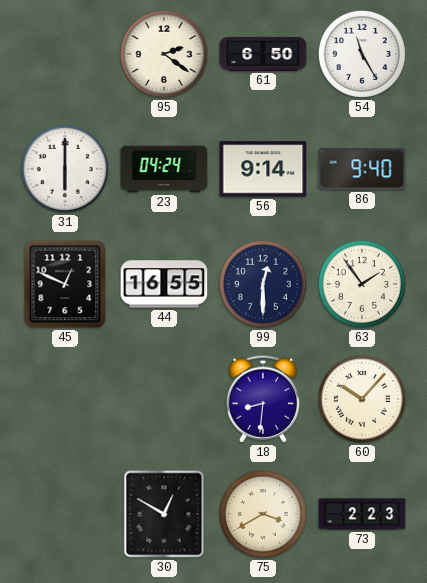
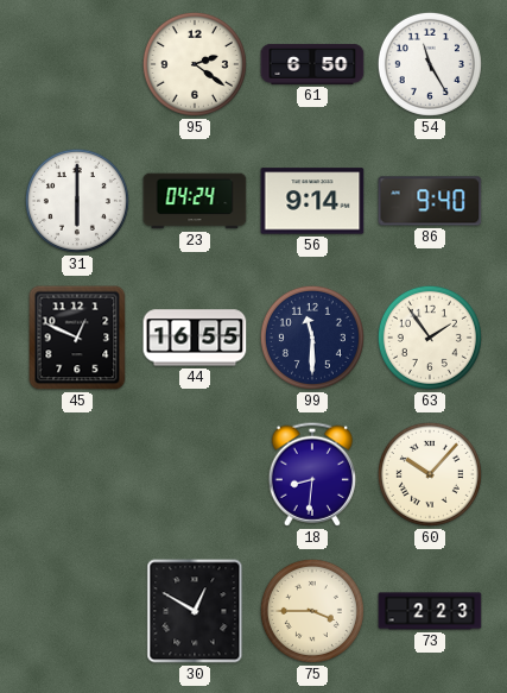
99: 12:30 -> 11:30 (312, 338)
75: 3:40 -> 3:45 (312, 611)
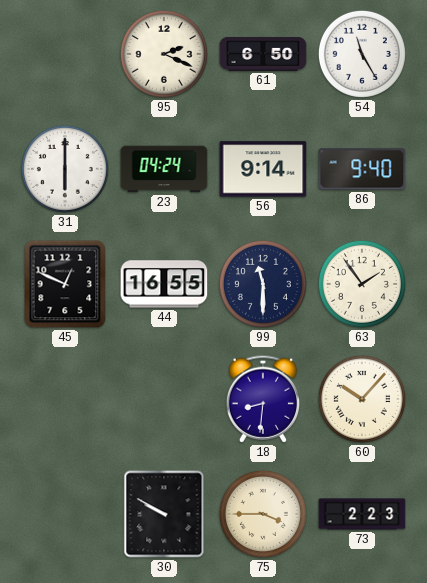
95: 2:21 -> 2:19 (164, 54)
30: 12:50 -> 9:50 (164, 514)
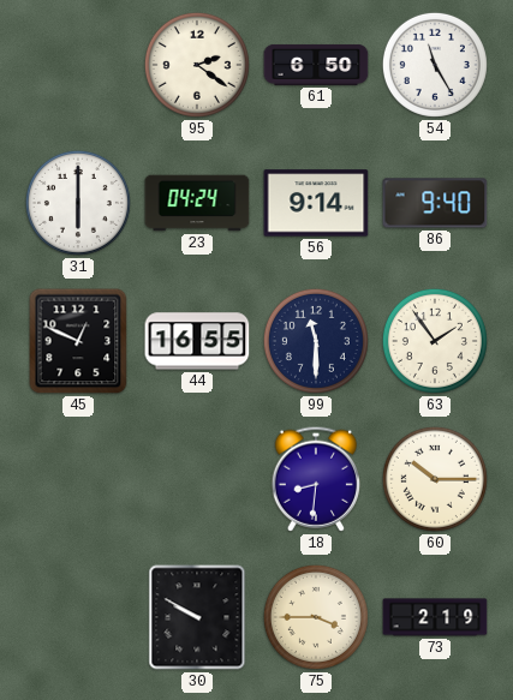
95: 2:19 -> 2:21 (197, 65)
60: 10:07 -> 10:15 (435, 479)
73: 2:23 -> 2:19 (435, 617)
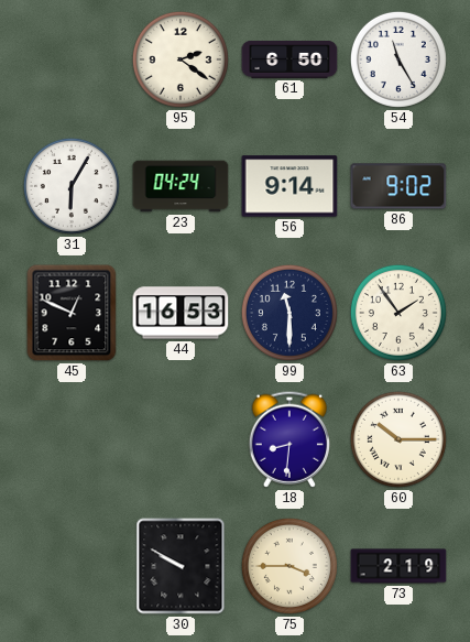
31: 6:00 -> 6:05 (72, 186)
86: 9:40 -> 9:02 (398, 186)
44: 16:55 -> 16:53 (181, 313)
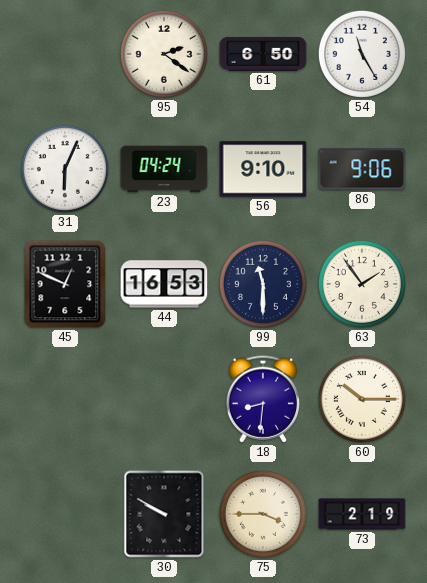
31: 6:05 -> 6:04 (65, 169)
56: 9:14 -> 9:10 (263, 169)
86: 9:02 -> 9:06 (362, 169)
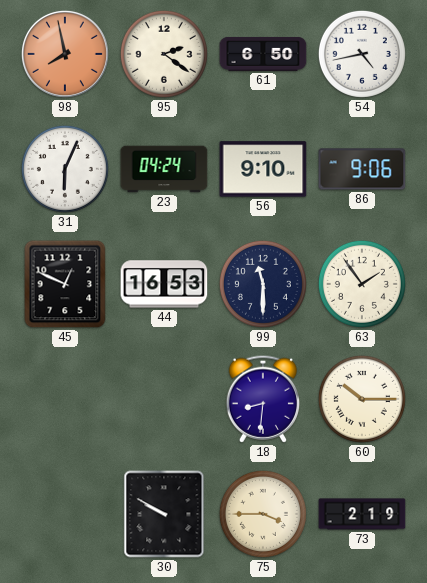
98: none -> 7:58 (65, 54)
54: 11:25 -> 4:43 (362, 54)
